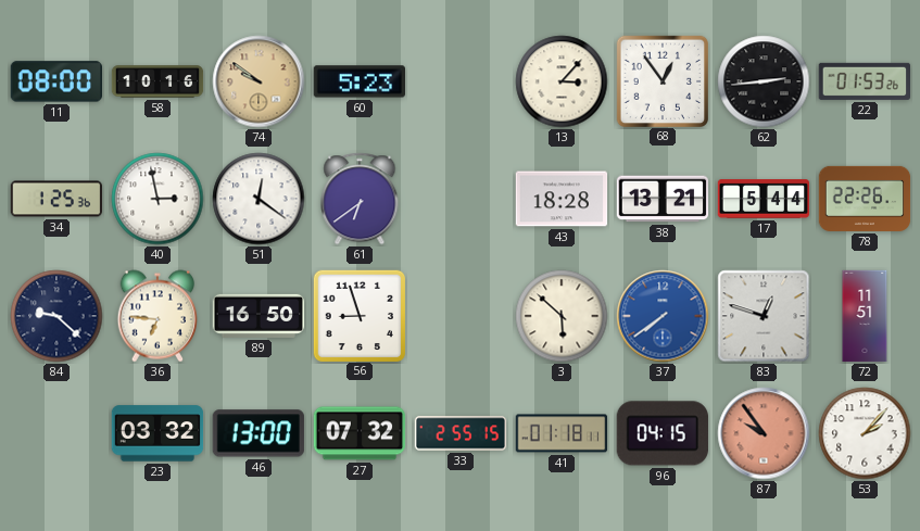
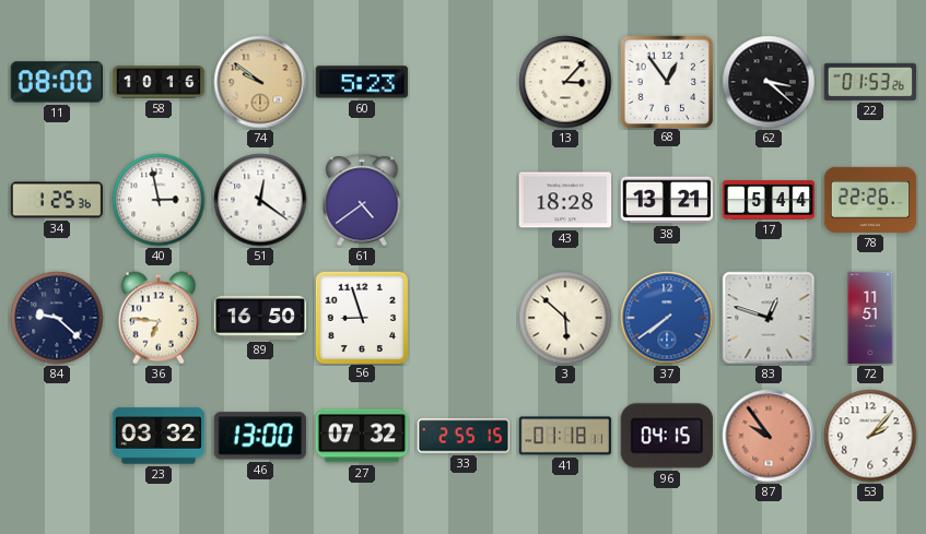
62: 2:44 -> 3:22 (769, 82)
61: 6:39 -> 4:39 (362, 200)
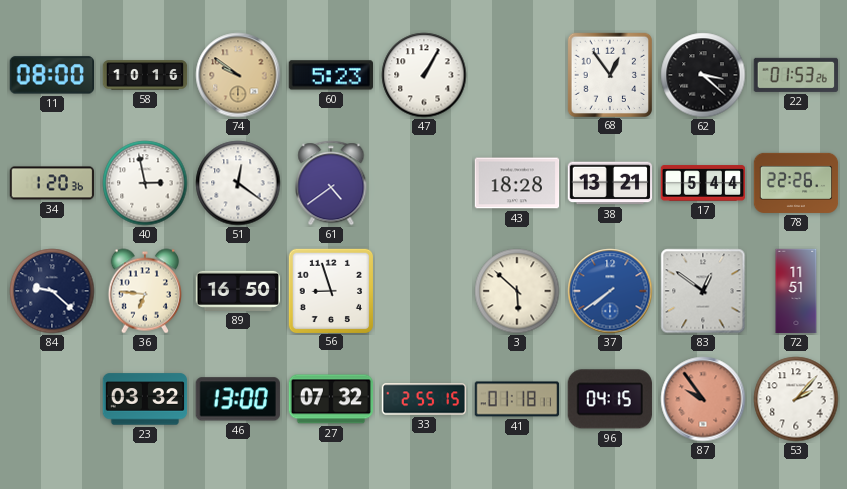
47: none -> 1:05 (424, 75)
13: 3:07 -> none (565, 82)
34: 1:25 -> 1:20 (52, 183)
83: 12:48 -> 12:51 (703, 291)
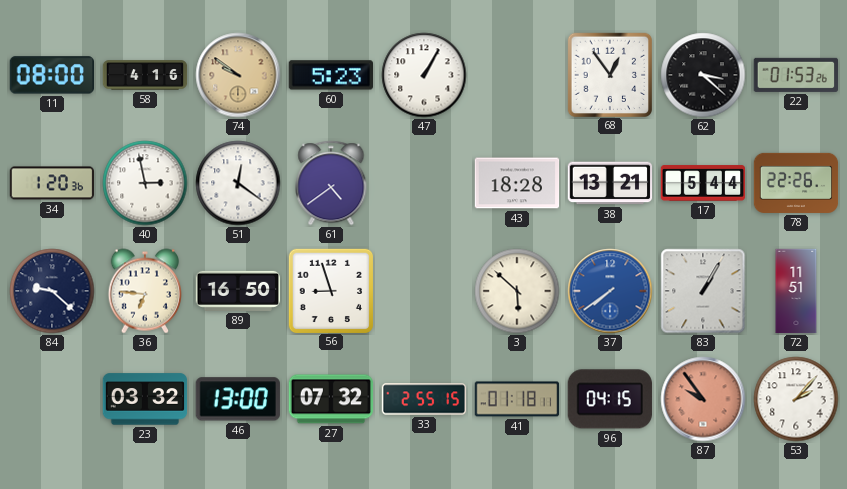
58: 10:16 -> 4:16 (145, 75)
83: 12:51 -> 1:05 (703, 291)
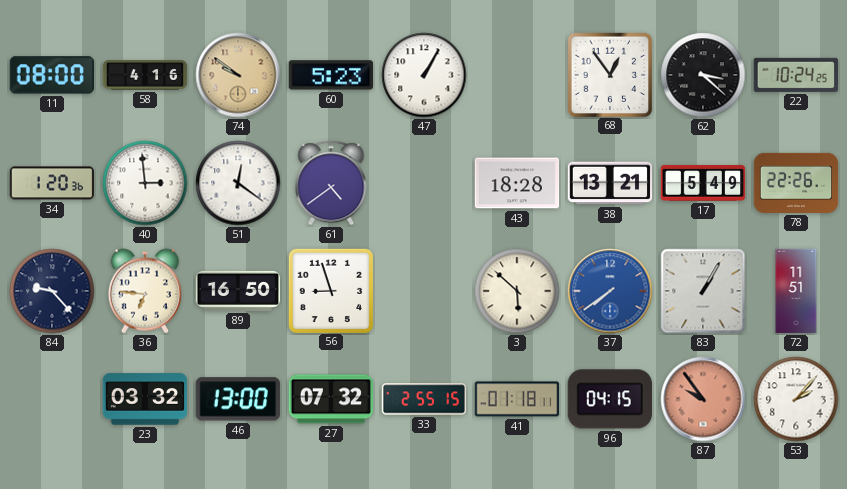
22: 01:53 -> 10:24 (795, 75)
40: 2:58 -> 2:59 (145, 183)
17: 5:44 -> 5:49 (703, 183)
84: 9:22 -> 9:23 (52, 291)
